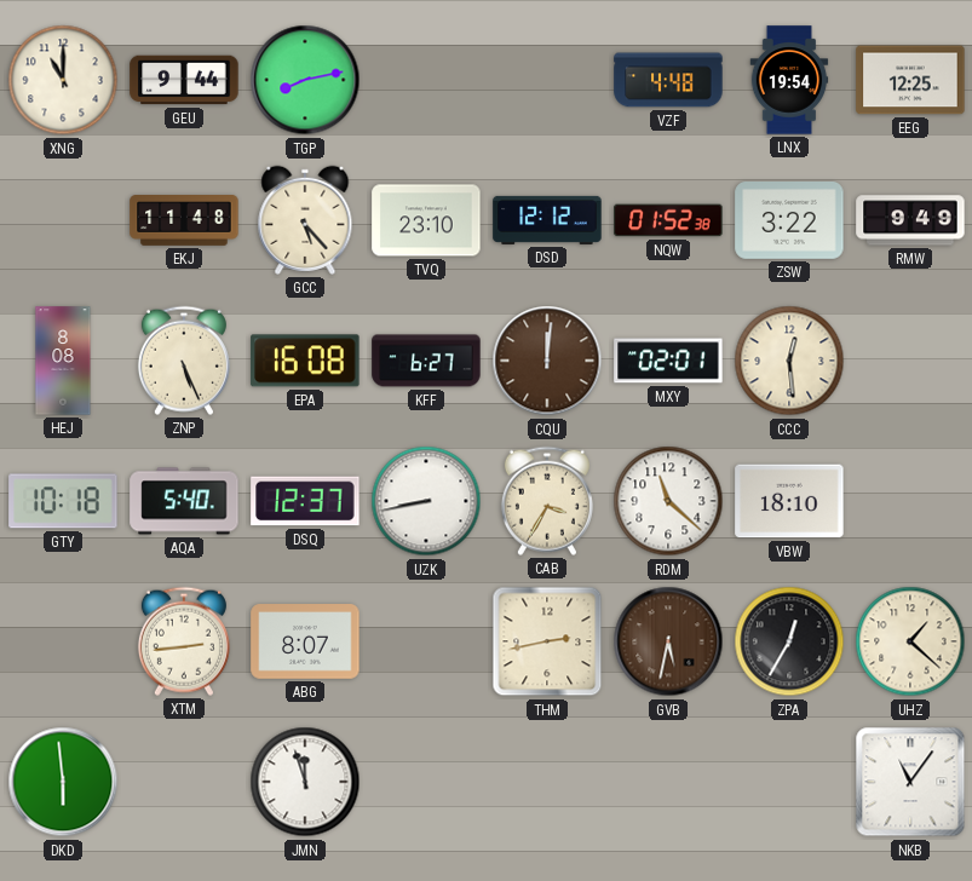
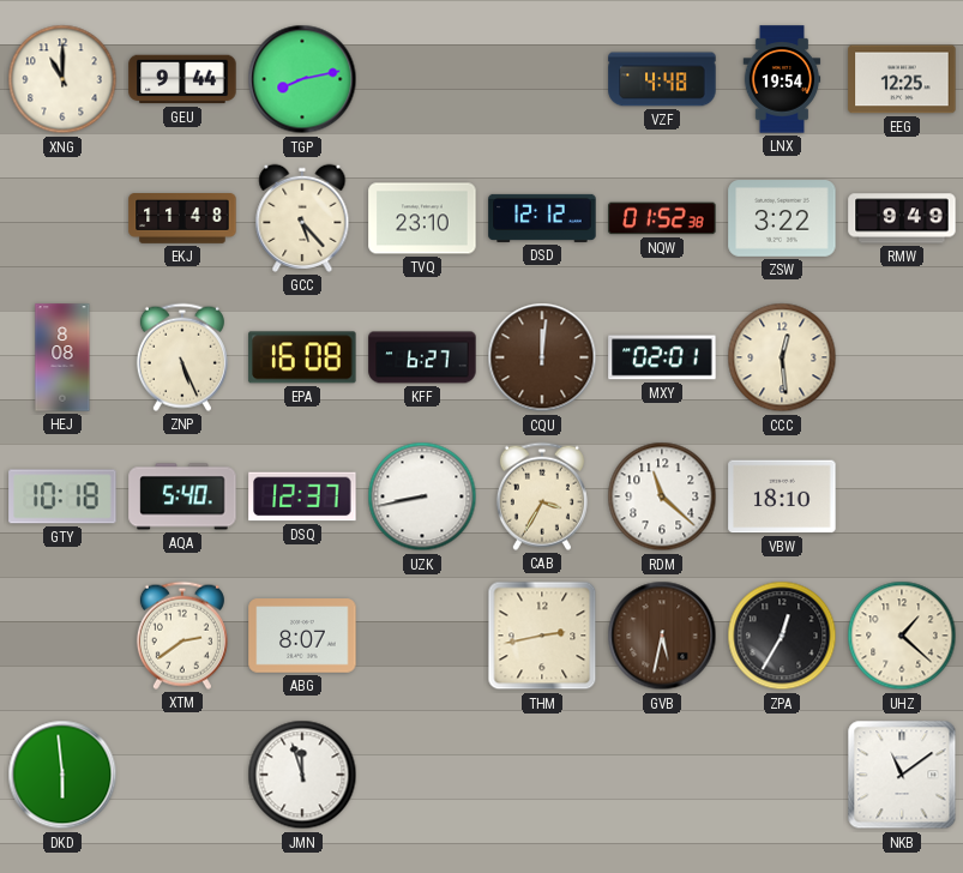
XTM: 2:44 -> 2:39 (182, 636)
NKB: 11:06 -> 11:09 (902, 775)
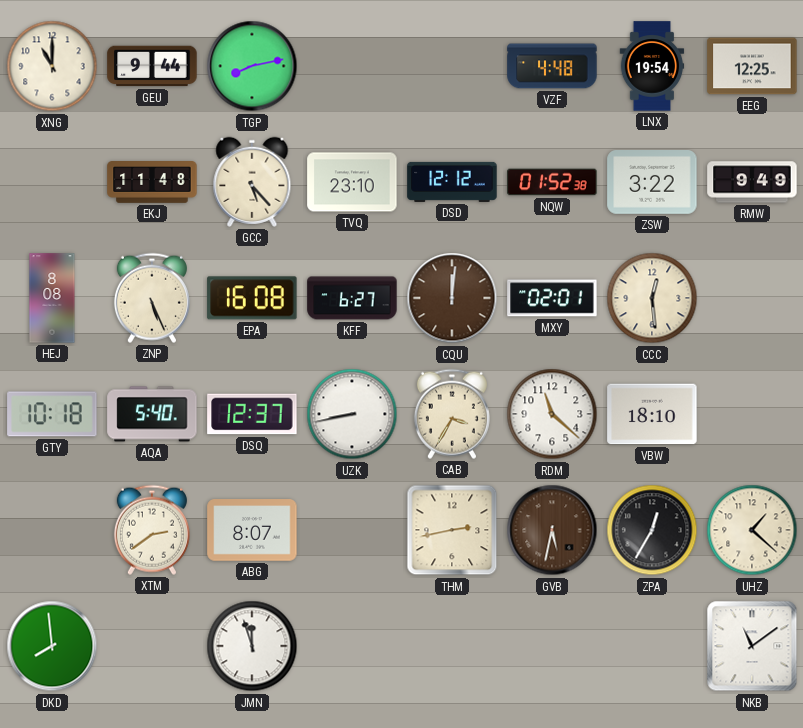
DKD: 5:59 -> 7:59 (52, 646)
